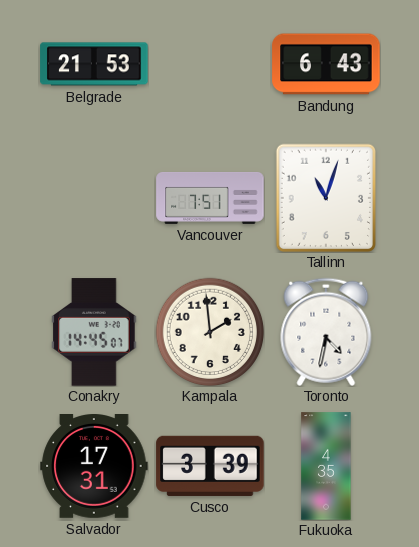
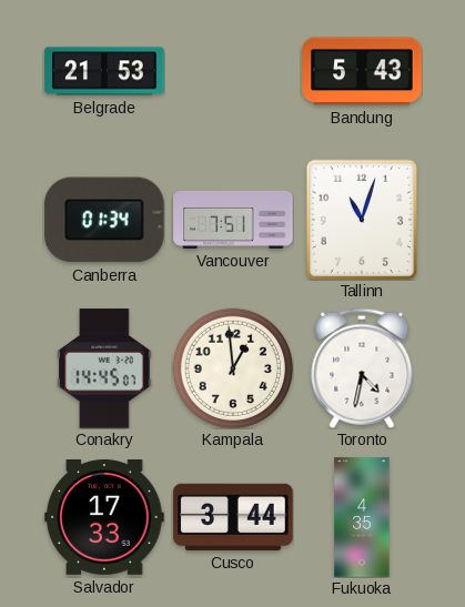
Bandung: 6:43 -> 5:43 (362, 71)
Canberra: none -> 01:34 (104, 220)
Kampala: 1:59 -> 12:59 (233, 368)
Salvador: 17:31 -> 17:33 (104, 518)
Cusco: 3:39 -> 3:44 (233, 517)
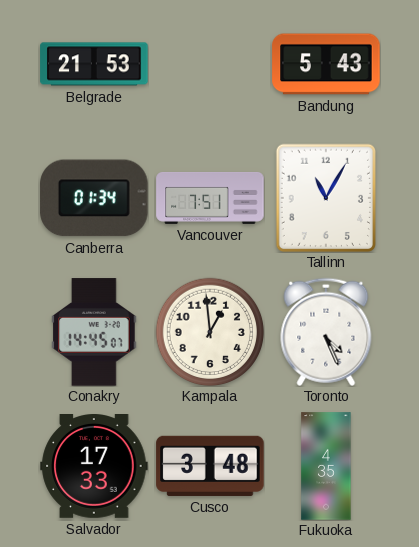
Tallinn: 11:03 -> 11:05 (325, 197)
Toronto: 4:32 -> 4:26 (326, 332)
Cusco: 3:44 -> 3:48 (210, 466)
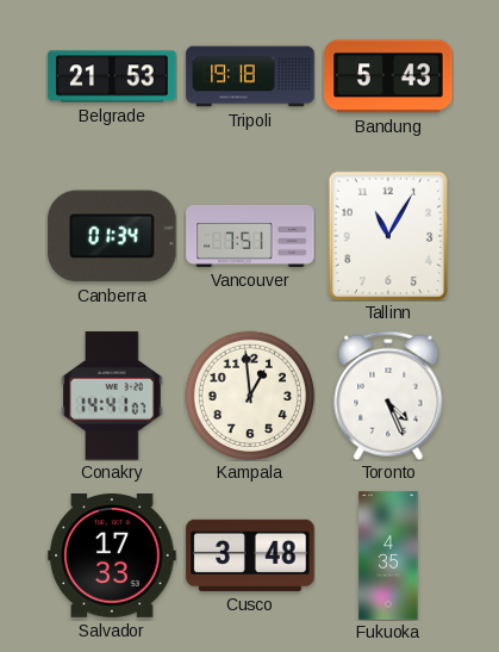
Tripoli: none -> 19:18 (250, 76)
Conakry: 14:45 -> 14:41 (112, 396)
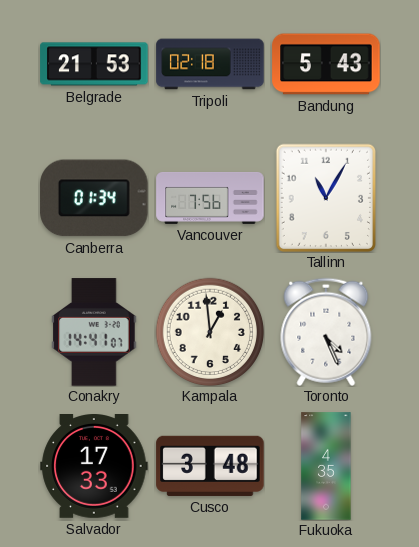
Tripoli: 19:18 -> 02:18 (210, 64)
Vancouver: 7:51 -> 7:56 (210, 198)
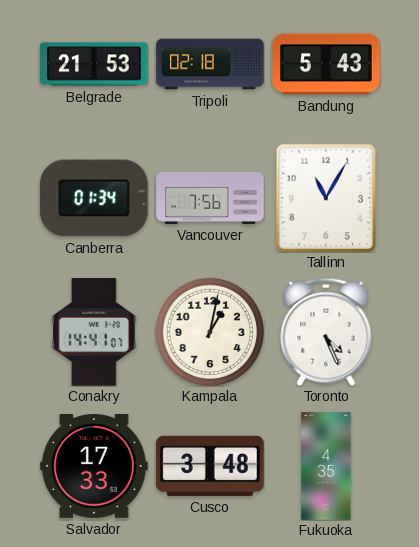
Kampala: 12:59 -> 1:02 (210, 332)
